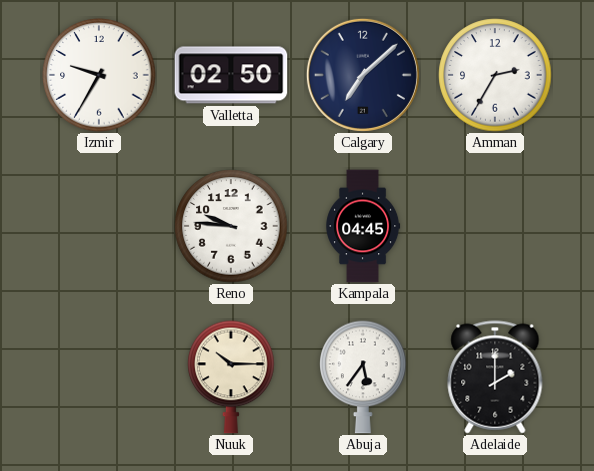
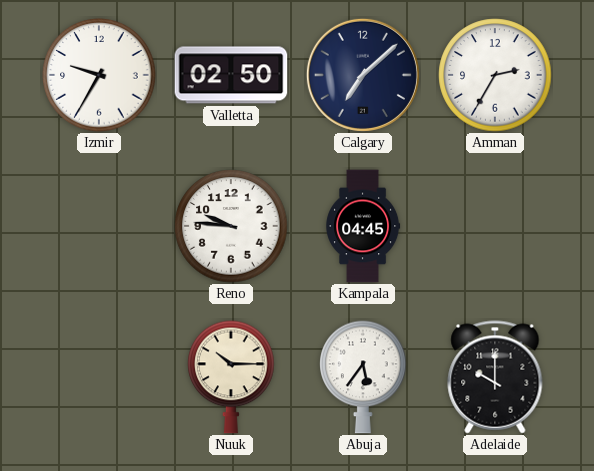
Adelaide: 2:00 -> 10:00 (495, 377)
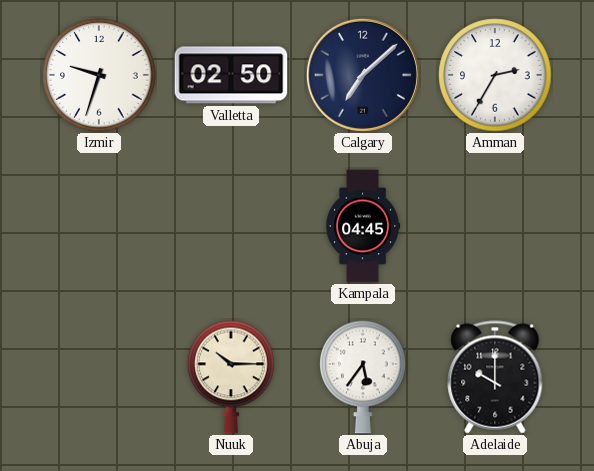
Izmir: 9:35 -> 9:33 (99, 75)
Reno: 9:46 -> none (231, 226)
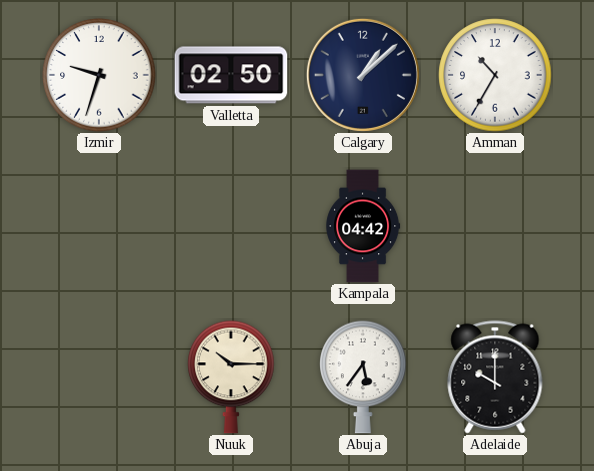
Calgary: 7:08 -> 1:08 (363, 75)
Amman: 2:35 -> 10:35 (495, 75)
Kampala: 04:45 -> 04:42 (363, 226)
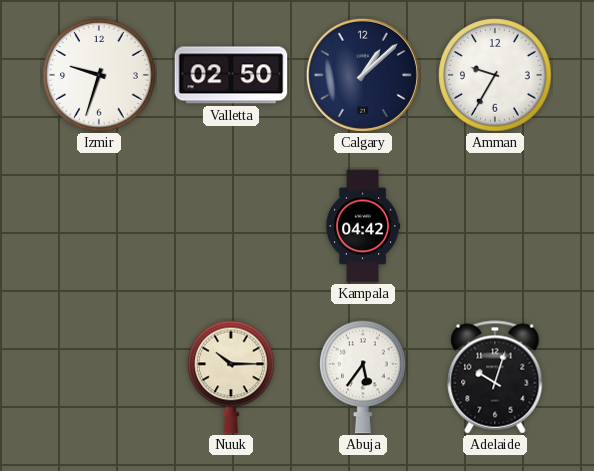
Amman: 10:35 -> 9:35 (495, 75)
Adelaide: 10:00 -> 10:03 (495, 377)
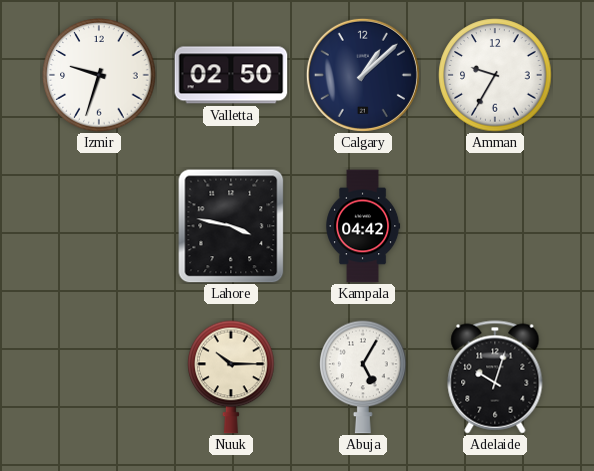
Lahore: none -> 3:47 (231, 226)
Abuja: 5:36 -> 5:05 (363, 377)
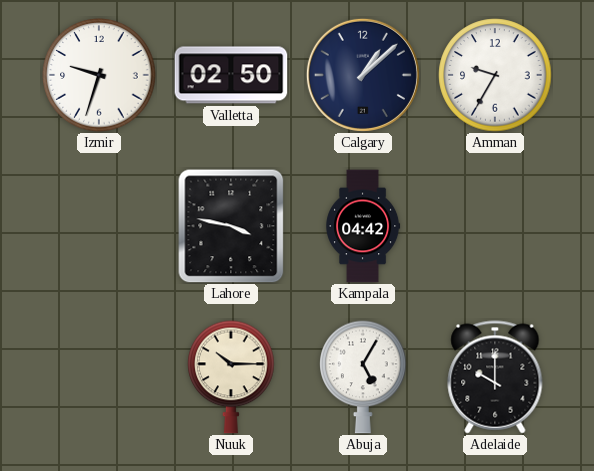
Adelaide: 10:03 -> 10:00 (495, 377)
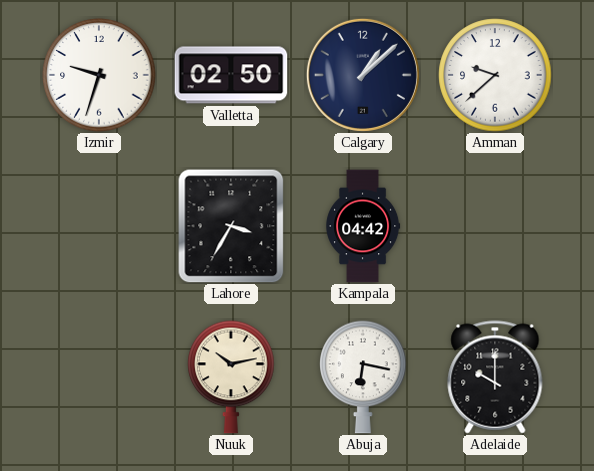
Amman: 9:35 -> 9:38 (495, 75)
Lahore: 3:47 -> 3:35 (231, 226)
Nuuk: 10:15 -> 10:13 (231, 377)
Abuja: 5:05 -> 6:17 (363, 377)
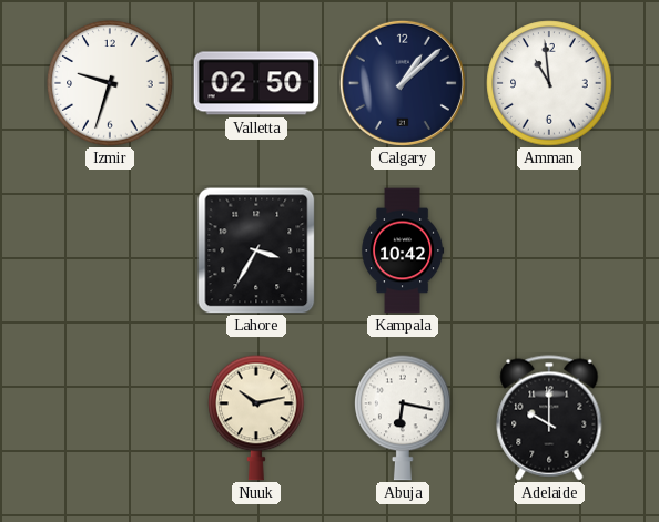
Amman: 9:38 -> 10:59 (549, 83)
Kampala: 04:42 -> 10:42 (403, 250)
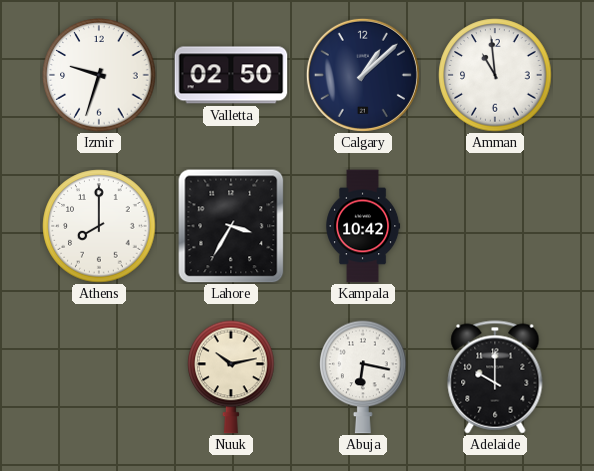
Athens: none -> 8:00 (99, 226)
